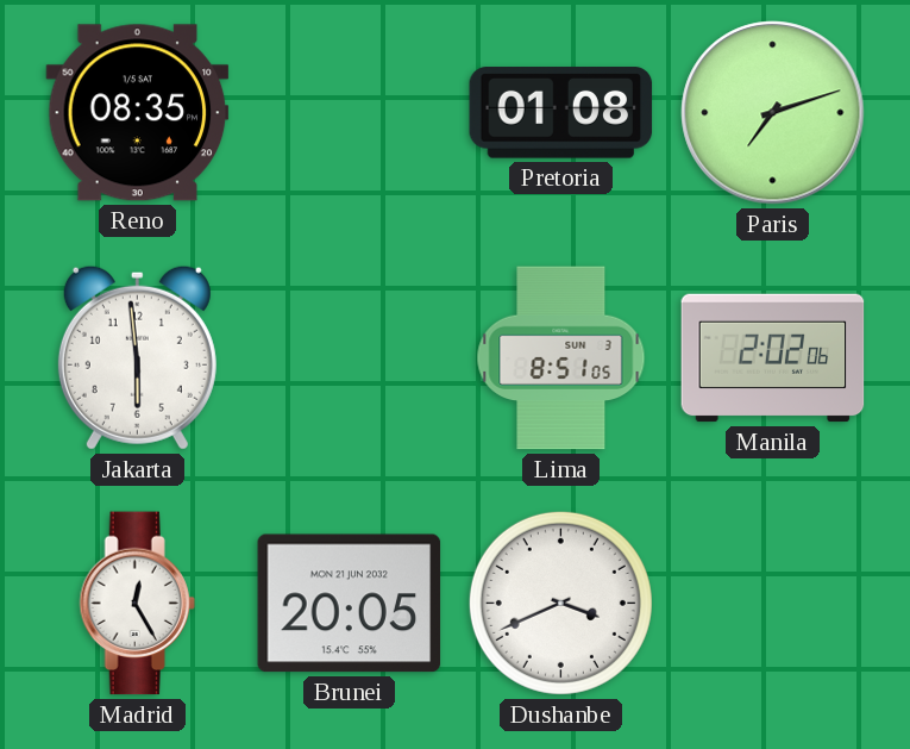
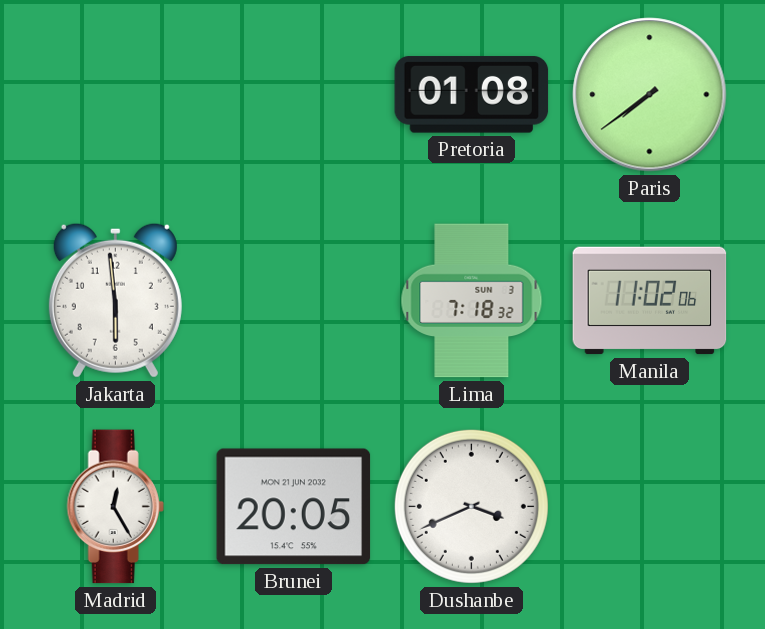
Reno: 08:35 -> none (138, 113)
Paris: 7:12 -> 7:39 (650, 95)
Lima: 8:51 -> 7:18 (472, 301)
Manila: 2:02 -> 11:02 (650, 301)
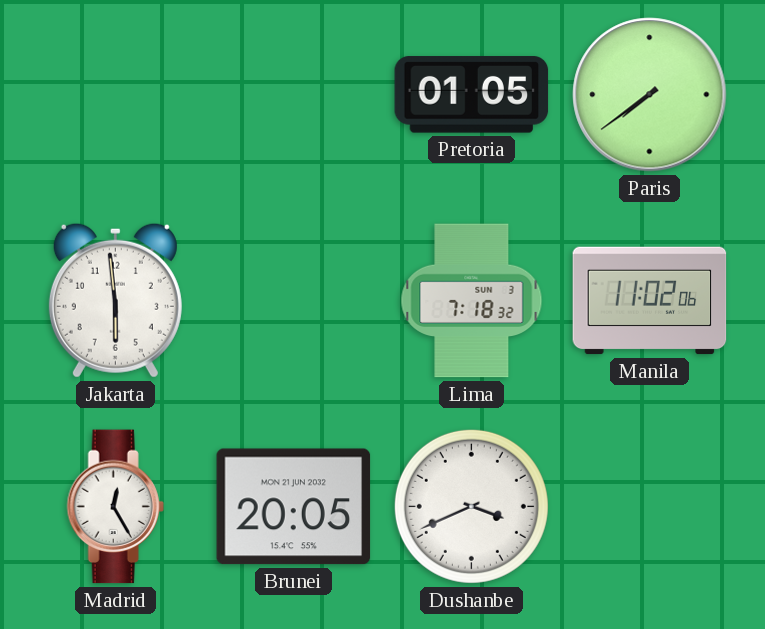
Pretoria: 01:08 -> 01:05 (472, 95)
